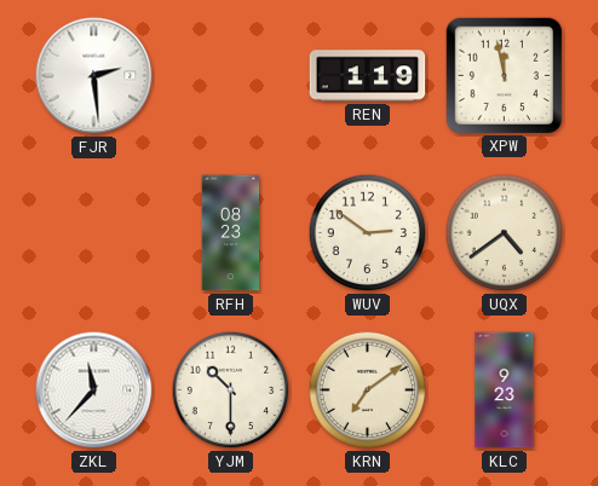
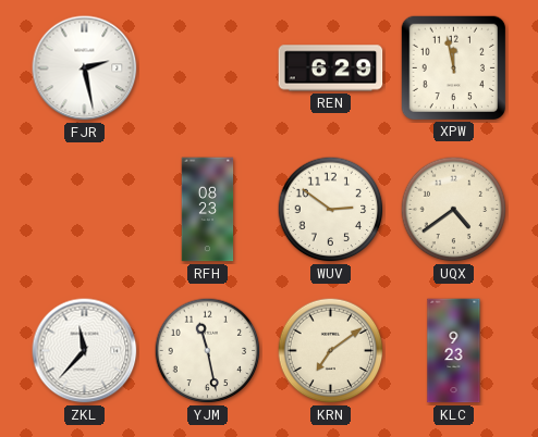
FJR: 2:29 -> 2:28 (85, 68)
REN: 1:19 -> 6:29 (331, 68)
YJM: 10:30 -> 11:28 (208, 351)
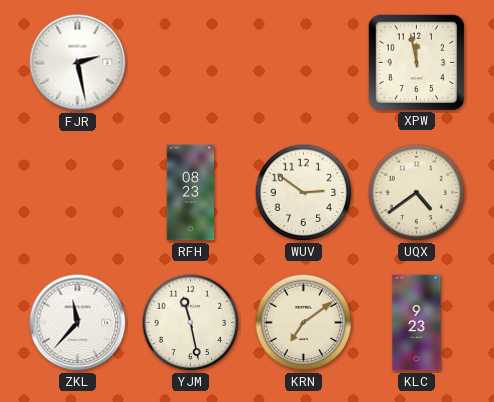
REN: 6:29 -> none (331, 68)
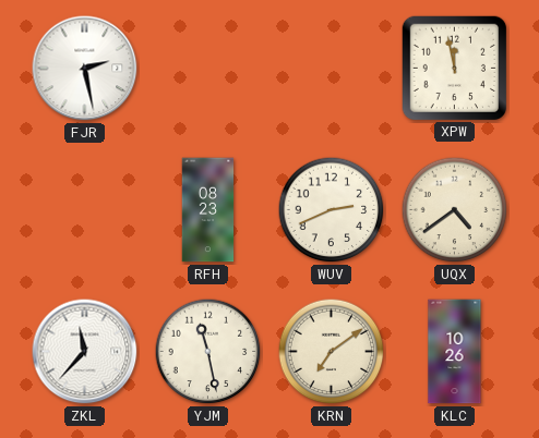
WUV: 2:51 -> 2:41 (332, 210)
KLC: 9:23 -> 10:26 (455, 352)
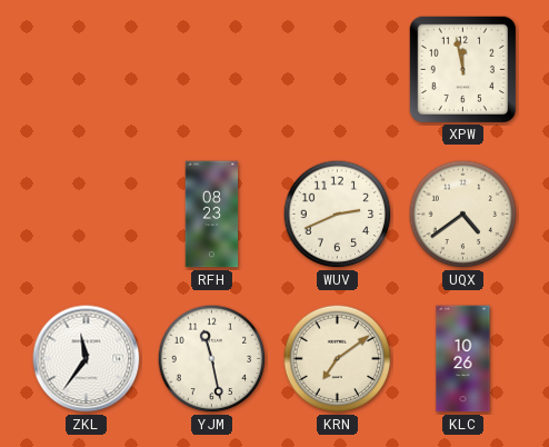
FJR: 2:28 -> none (85, 69)
ZKL: 11:37 -> 11:36 (87, 359)
